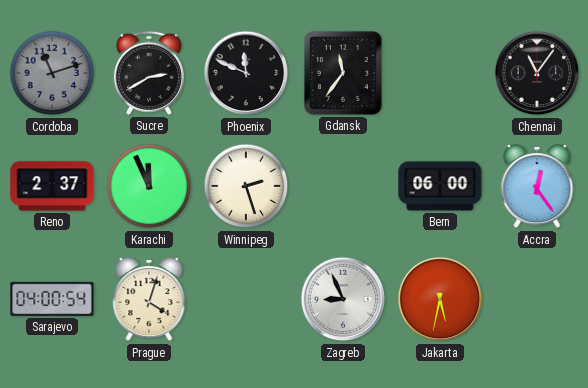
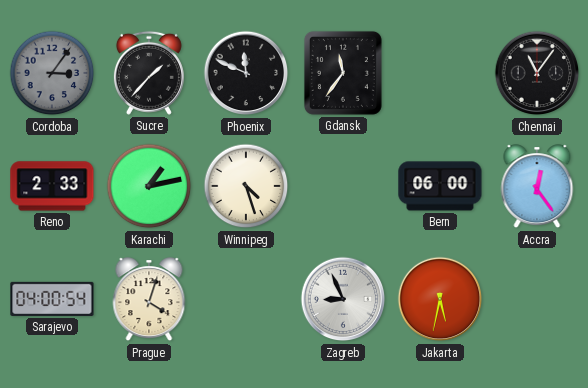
Cordoba: 11:12 -> 3:06 (52, 73)
Sucre: 2:40 -> 1:37 (149, 73)
Reno: 2:37 -> 2:33 (52, 186)
Karachi: 11:56 -> 1:13 (149, 186)
Winnipeg: 2:27 -> 4:27 (246, 186)
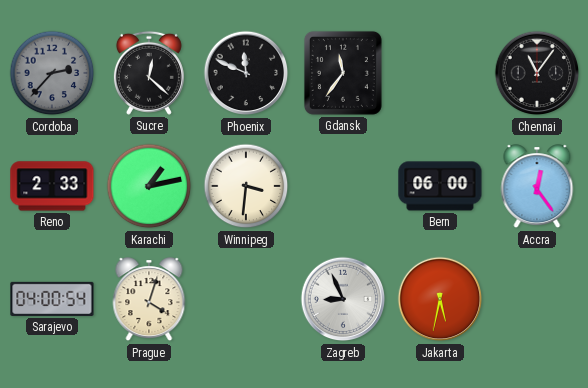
Cordoba: 3:06 -> 2:37 (52, 73)
Sucre: 1:37 -> 12:22 (149, 73)
Winnipeg: 4:27 -> 3:31 (246, 186)
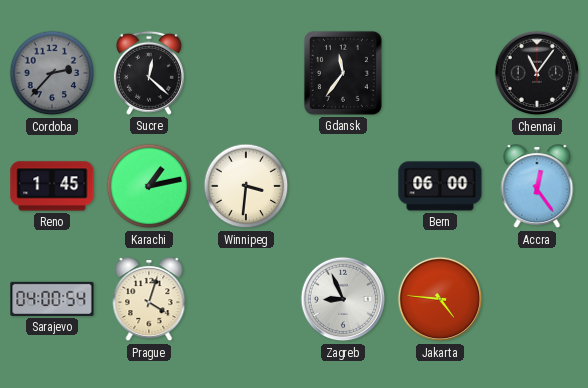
Phoenix: 11:49 -> none (246, 73)
Reno: 2:33 -> 1:45 (52, 186)
Jakarta: 5:32 -> 4:46 (440, 299)
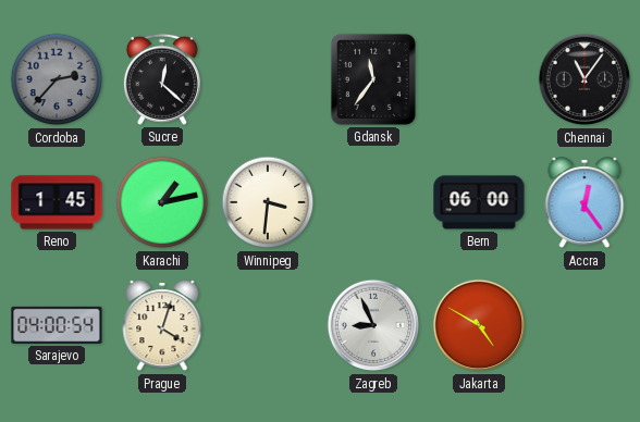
Jakarta: 4:46 -> 4:50 (479, 325)
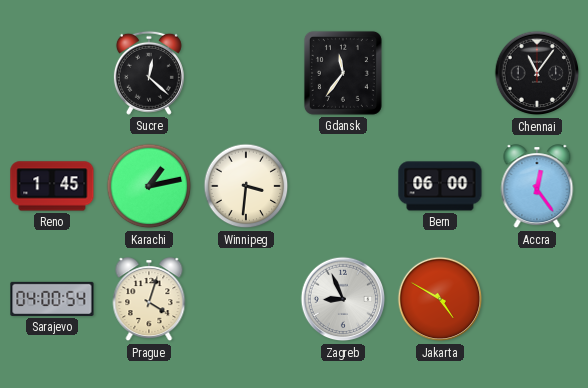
Cordoba: 2:37 -> none (57, 79)
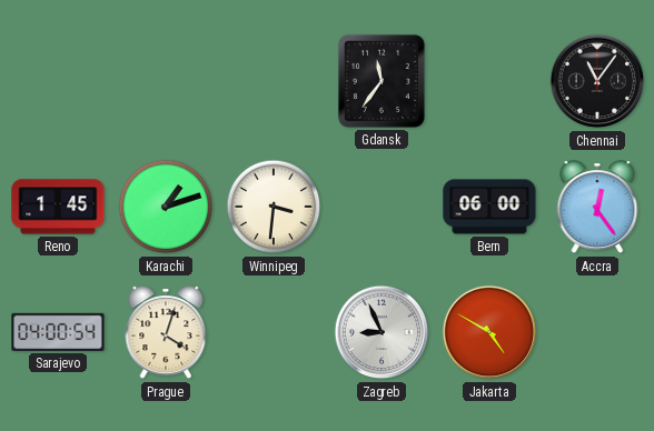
Sucre: 12:22 -> none (149, 73)
Karachi: 1:13 -> 1:12 (166, 207)
